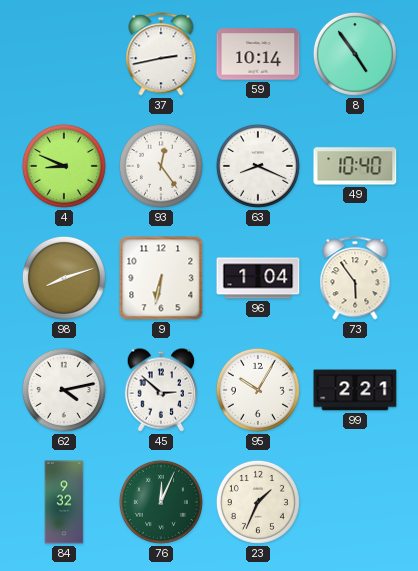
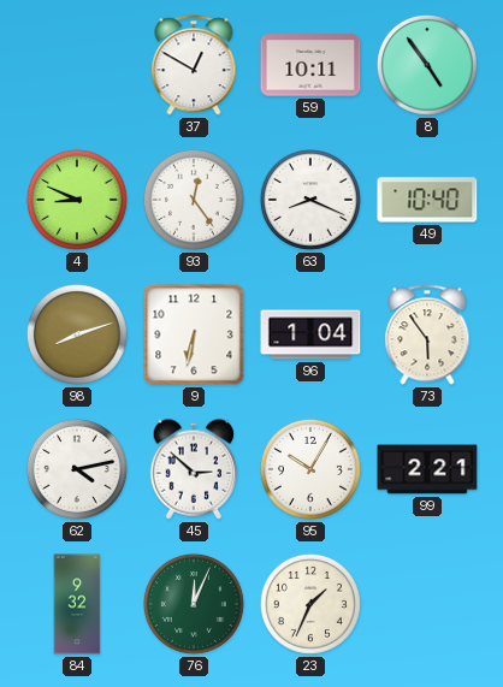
37: 2:43 -> 12:50 (194, 65)
59: 10:14 -> 10:11 (310, 65)
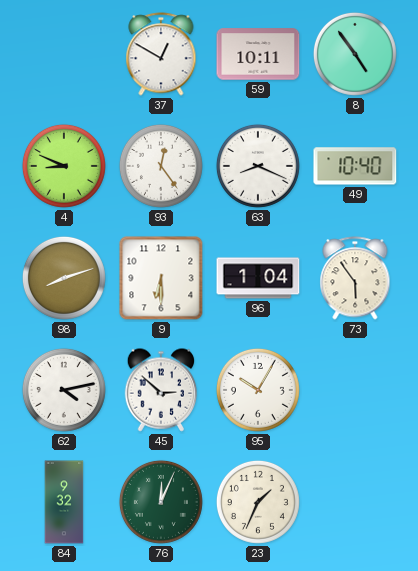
9: 6:32 -> 6:30 (161, 278)
99: 2:21 -> none (427, 469)
